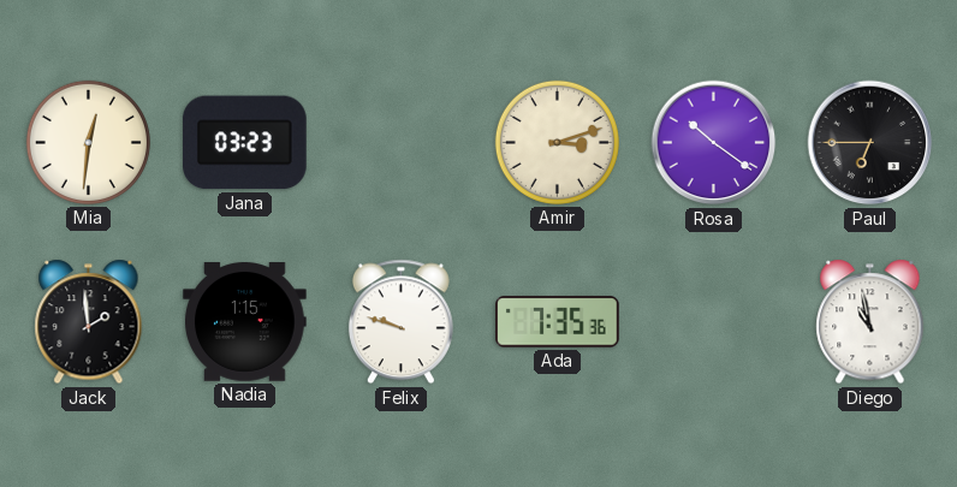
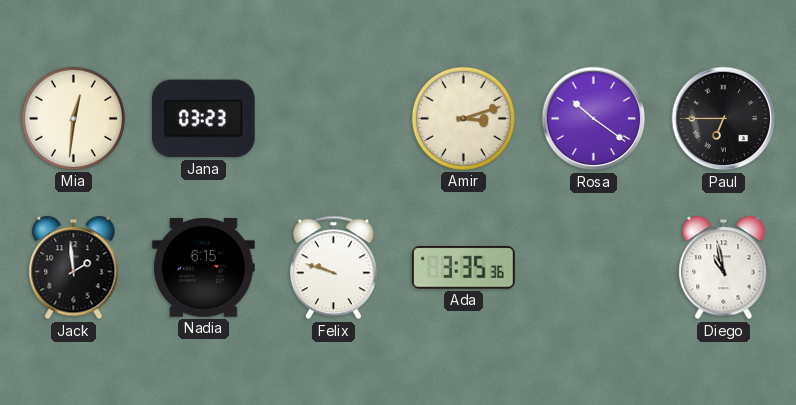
Nadia: 1:15 -> 6:15 (204, 268)
Ada: 7:35 -> 3:35 (464, 268)
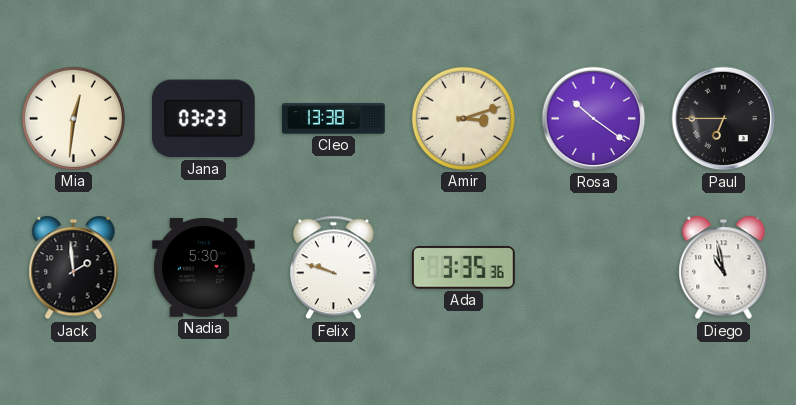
Cleo: none -> 13:38 (334, 119)
Nadia: 6:15 -> 5:30 (204, 268)
